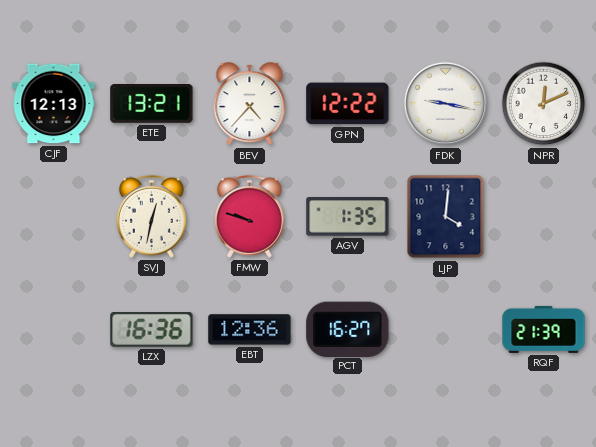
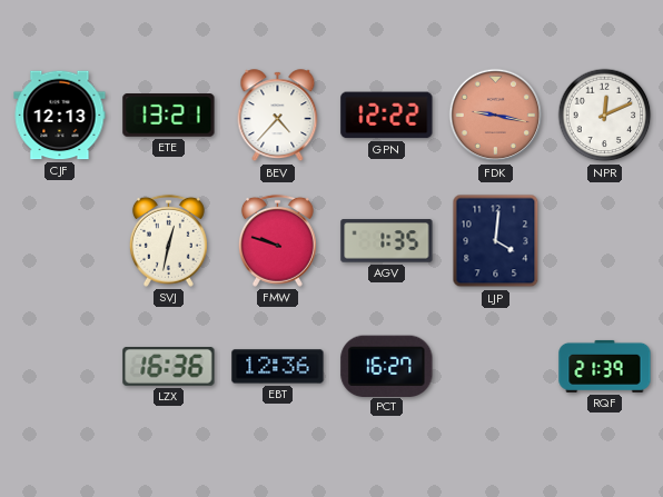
FDK dial: white -> salmon (496, 116)
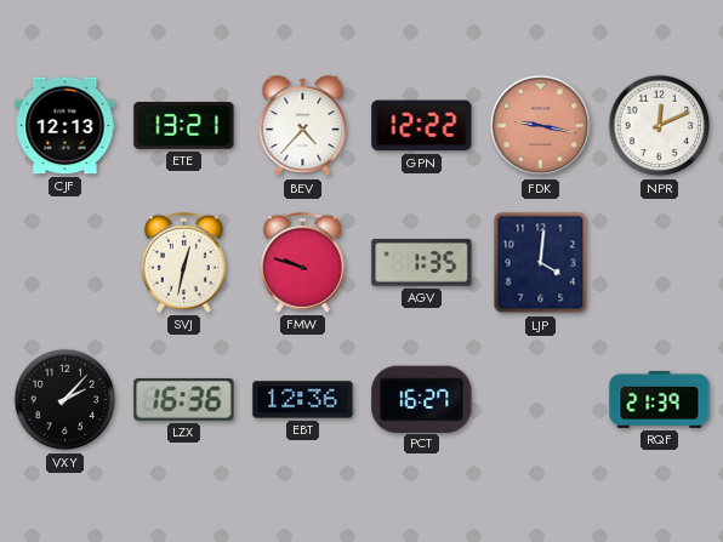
VXY: none -> 2:07 (66, 400)
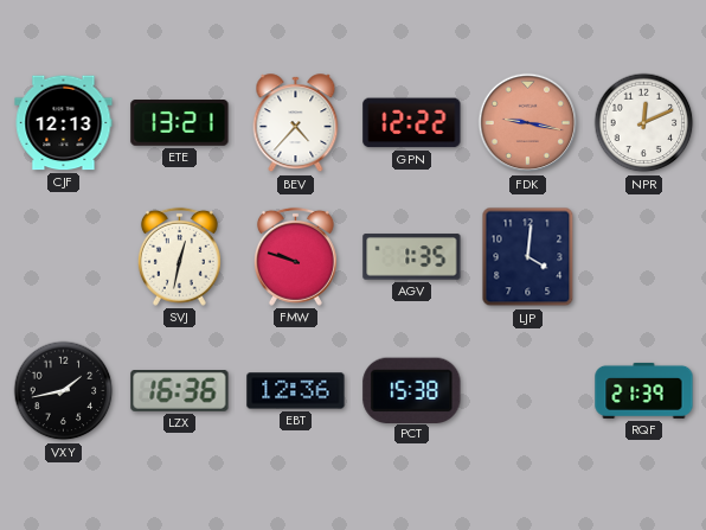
VXY: 2:07 -> 1:43 (64, 391)
PCT: 16:27 -> 15:38 (412, 390)
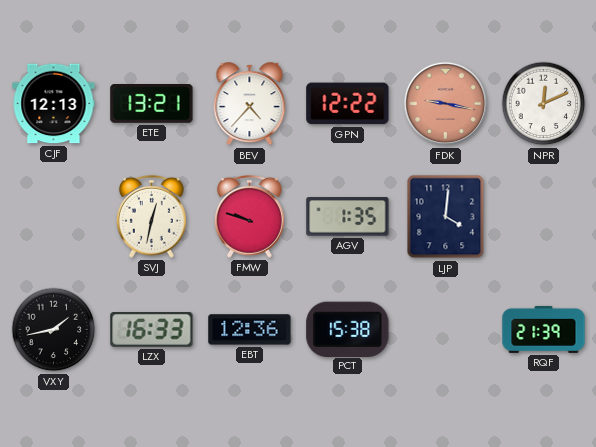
LZX: 16:36 -> 16:33 (152, 330)
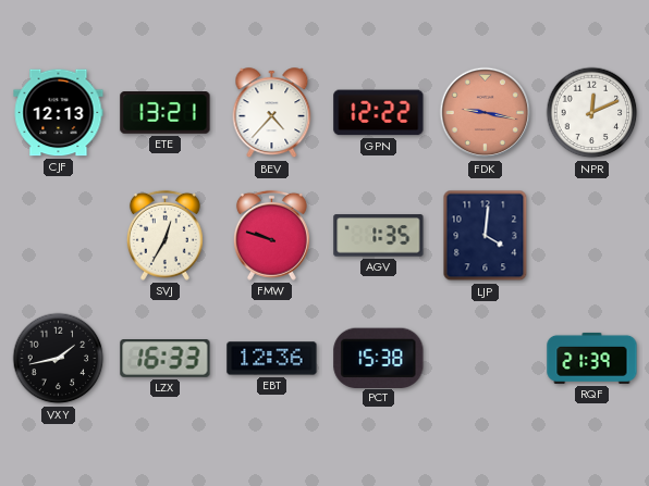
SVJ: 12:32 -> 12:35 (164, 235)
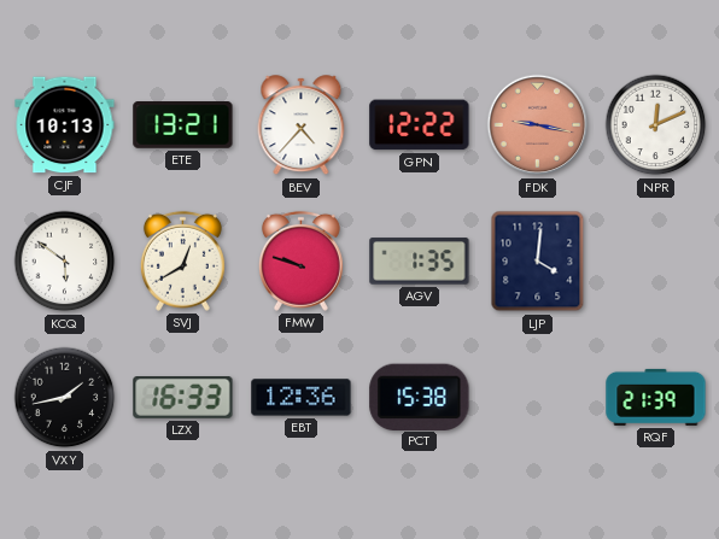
CJF: 12:13 -> 10:13 (65, 125)
KCQ: none -> 5:51 (65, 262)
SVJ: 12:35 -> 12:40 (182, 260)
